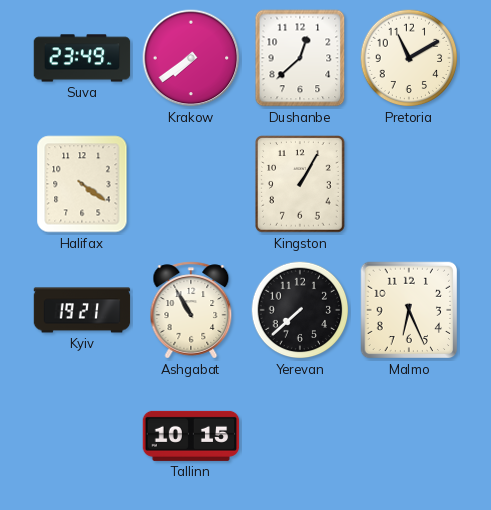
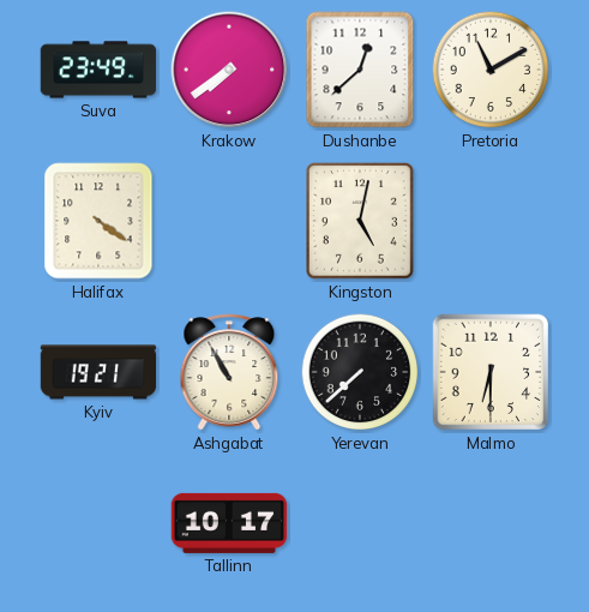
Kingston: 1:05 -> 5:02 (361, 222)
Malmo: 6:26 -> 6:30 (491, 372)
Tallinn: 10:15 -> 10:17 (229, 523)
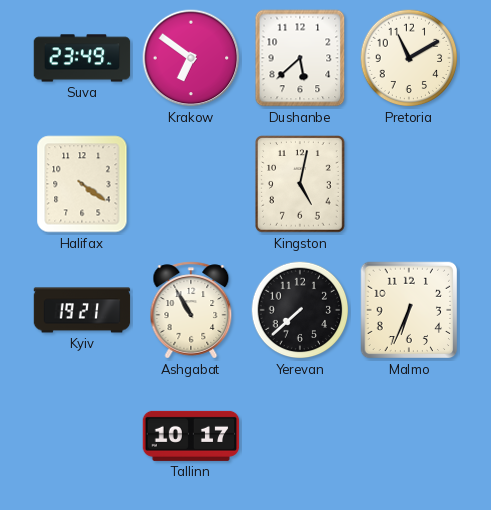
Krakow: 7:39 -> 6:51 (191, 58)
Dushanbe: 12:38 -> 5:38 (300, 58)
Malmo: 6:30 -> 6:34 (409, 310)
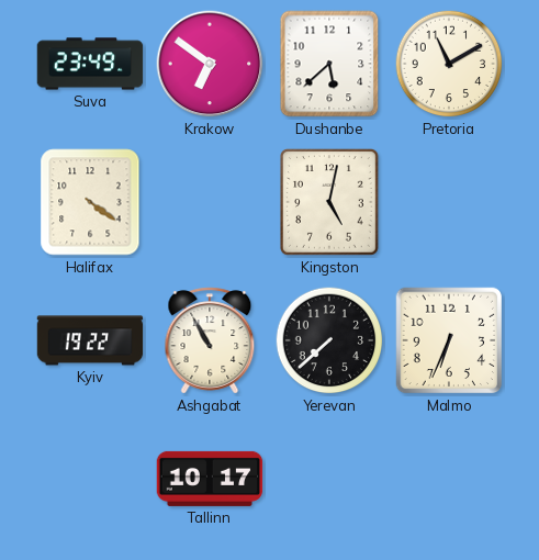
Kyiv: 19:21 -> 19:22 (90, 340)
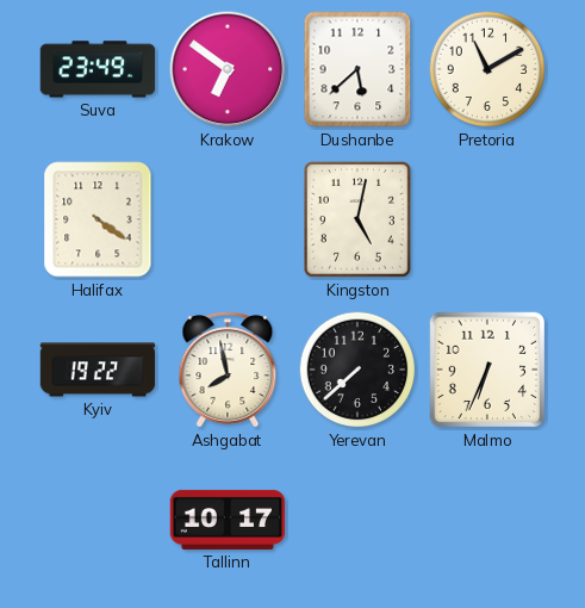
Ashgabat: 10:55 -> 7:58 (228, 370)
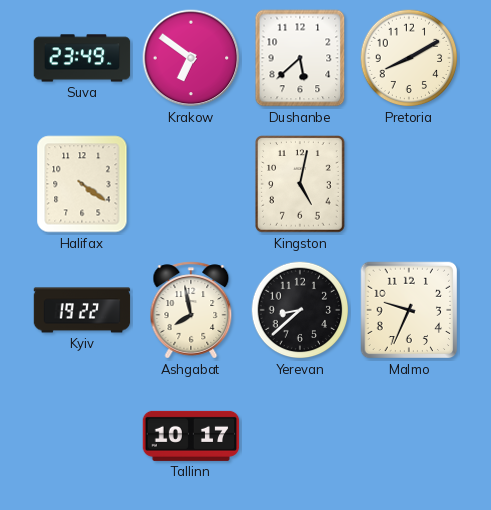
Pretoria: 11:10 -> 8:10 (409, 58)
Yerevan: 7:38 -> 8:38 (300, 310)
Malmo: 6:34 -> 9:34 (409, 310)
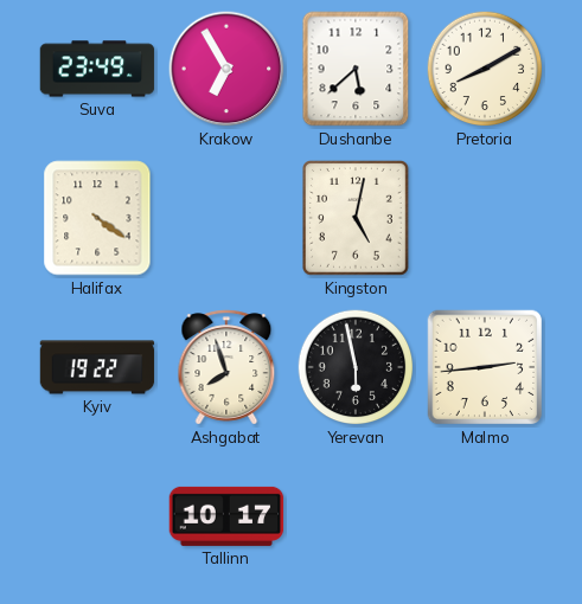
Krakow: 6:51 -> 6:55 (226, 69)
Ashgabat: 7:58 -> 7:57 (226, 367)
Yerevan: 8:38 -> 5:58 (356, 367)
Malmo: 9:34 -> 2:44 (485, 367)
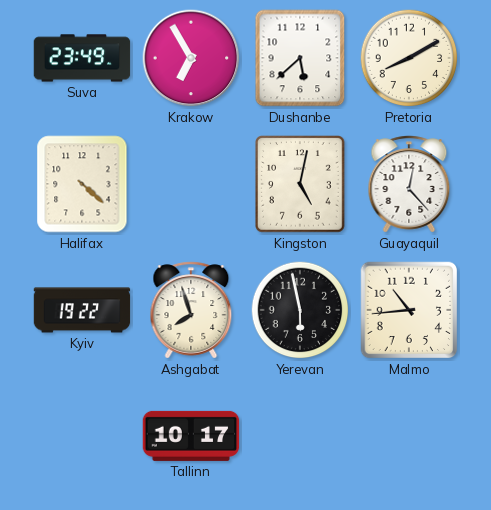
Halifax: 4:21 -> 4:22 (82, 184)
Guayaquil: none -> 12:23 (409, 184)
Malmo: 2:44 -> 10:44 (409, 310)
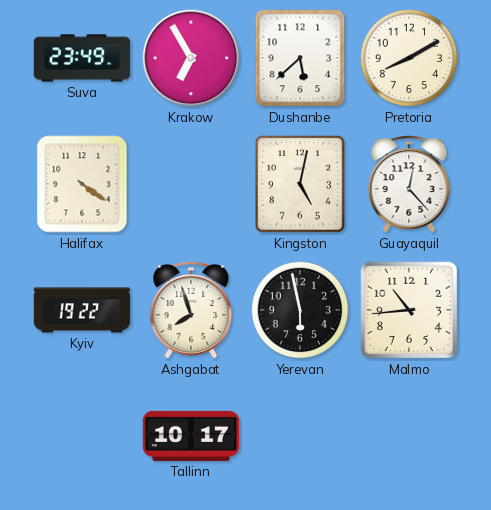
Halifax: 4:22 -> 4:21 (82, 184)
